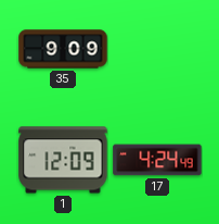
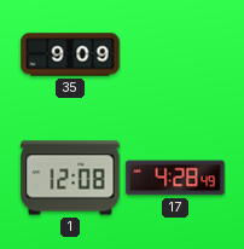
1: 12:09 -> 12:08 (70, 178)
17: 4:24 -> 4:28 (175, 178)
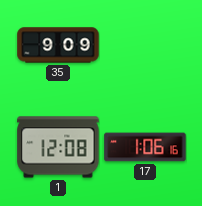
17: 4:28 -> 1:06 (145, 147)
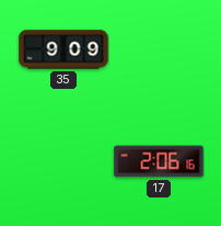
1: 12:08 -> none (58, 147)
17: 1:06 -> 2:06 (159, 161)
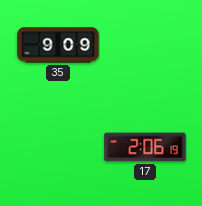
17: 2:06:16 -> 2:06:19 (145, 147)
